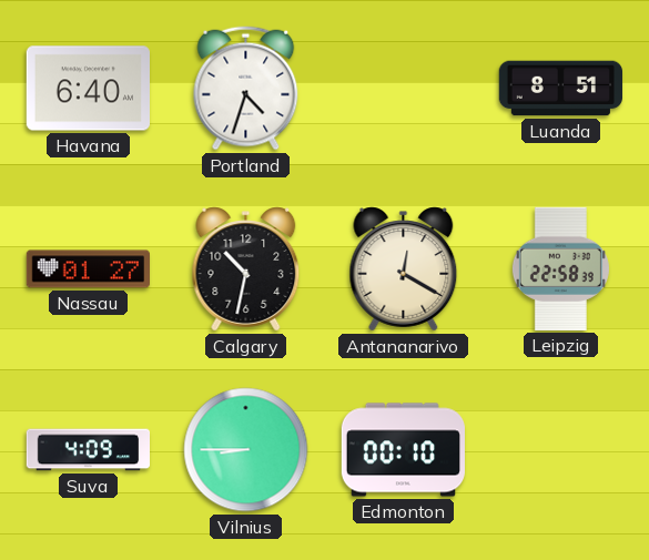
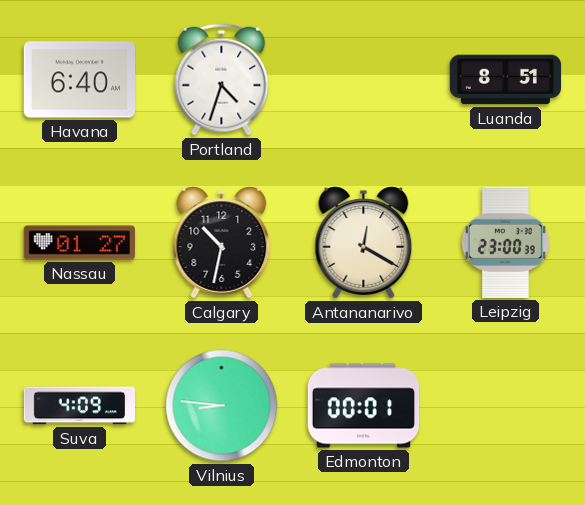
Leipzig: 22:58 -> 23:00 (505, 242)
Vilnius: 8:45 -> 8:46 (222, 406)
Edmonton: 00:10 -> 00:01 (363, 406)
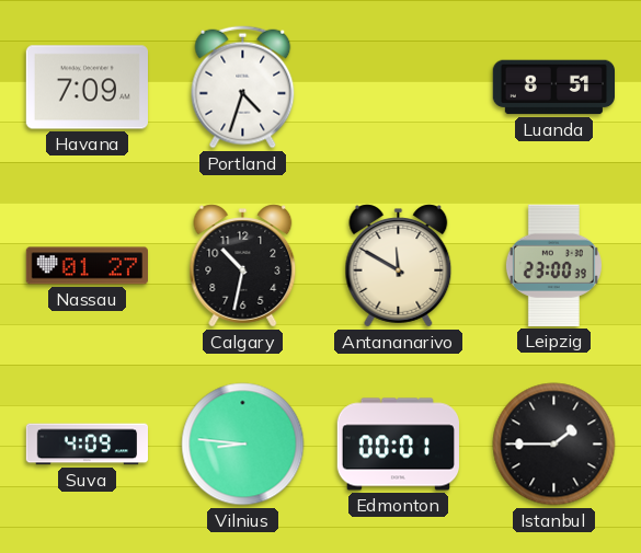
Havana: 6:40 -> 7:09 (87, 88)
Antananarivo: 12:20 -> 11:50 (399, 266)
Istanbul: none -> 1:45 (554, 445)
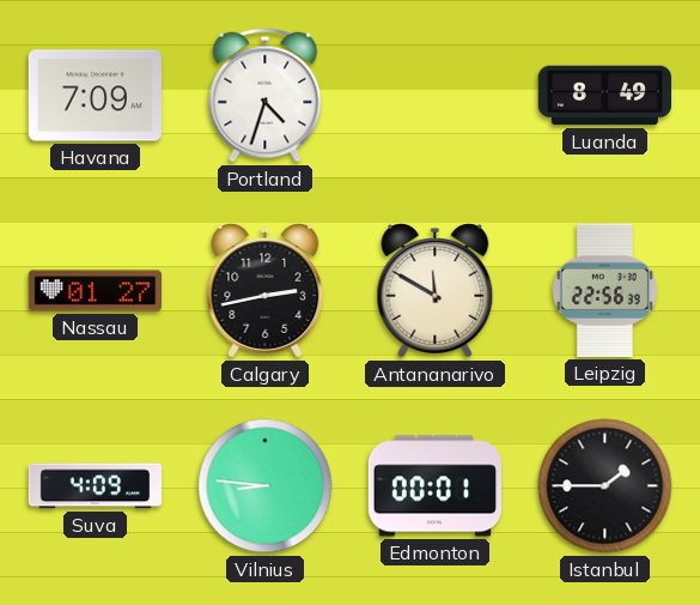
Luanda: 8:51 -> 8:49 (604, 96)
Calgary: 10:32 -> 2:43 (266, 291)
Leipzig: 23:00 -> 22:56 (604, 290)
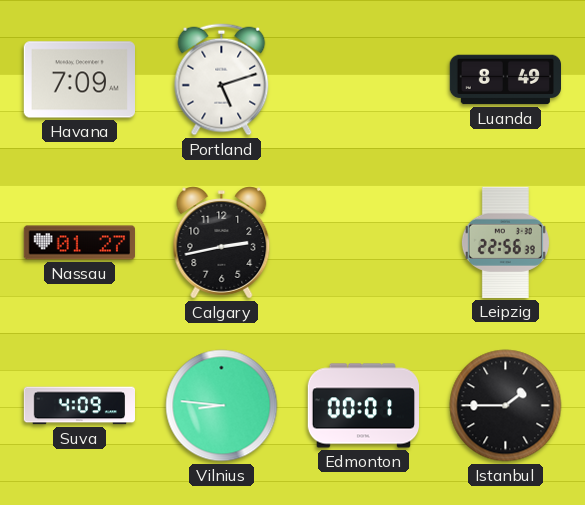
Portland: 4:33 -> 5:12 (222, 80)
Antananarivo: 11:50 -> none (436, 291)
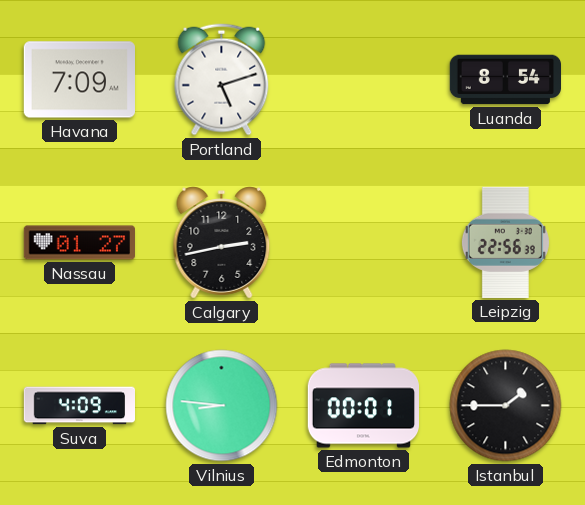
Luanda: 8:49 -> 8:54 (505, 80)
